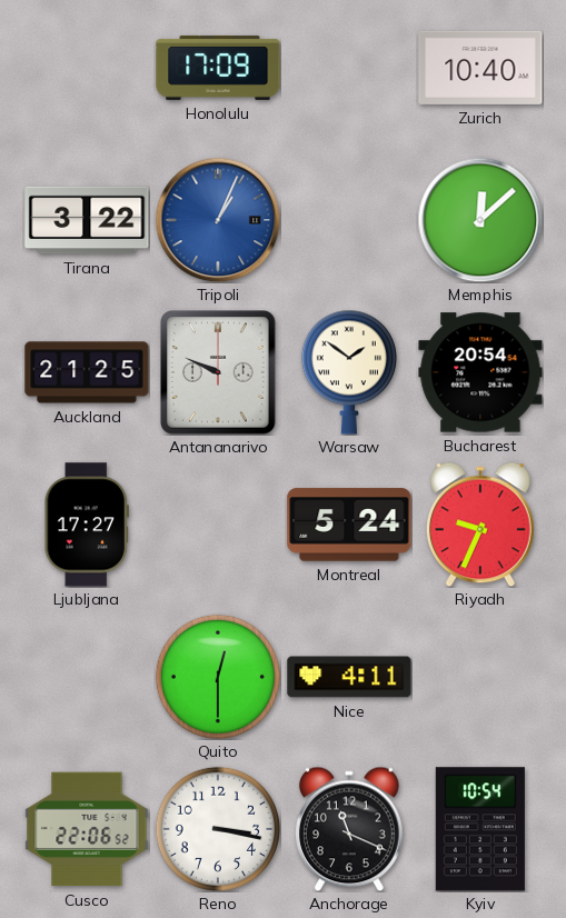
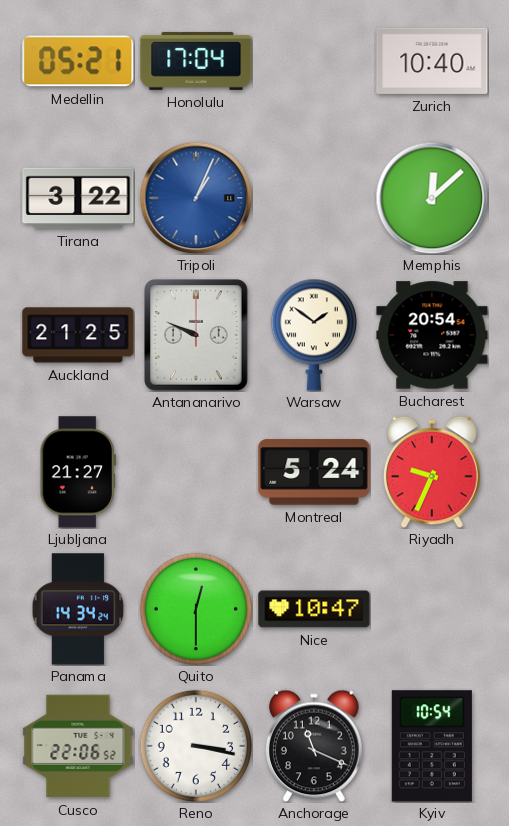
Medellin: none -> 05:21 (78, 61)
Honolulu: 17:09 -> 17:04 (196, 61)
Ljubljana: 17:27 -> 21:27 (78, 472)
Panama: none -> 14:34 (78, 609)
Nice: 4:11 -> 10:47 (314, 609)
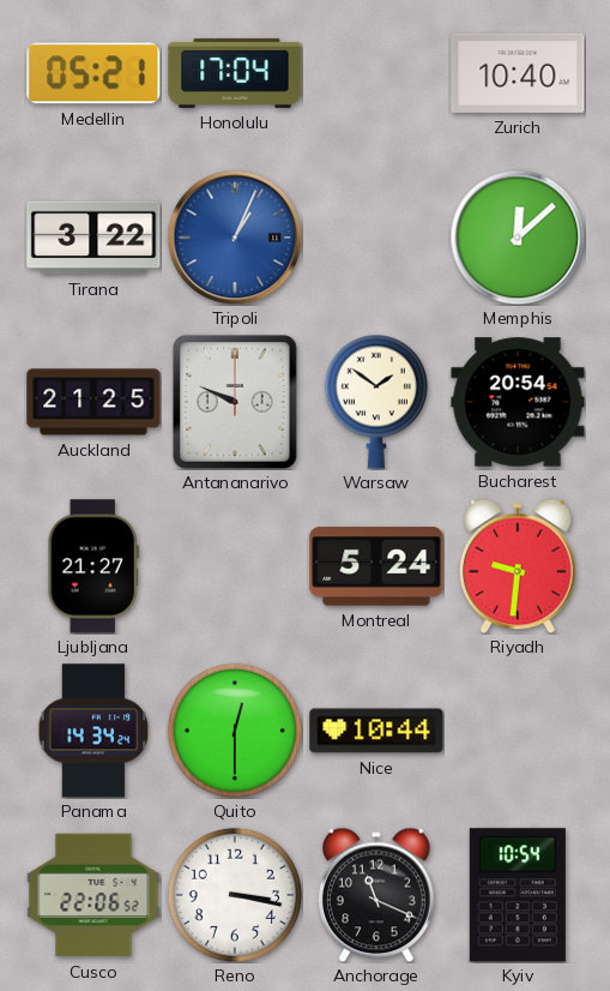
Riyadh: 9:34 -> 9:31 (518, 566)
Nice: 10:47 -> 10:44 (376, 731)
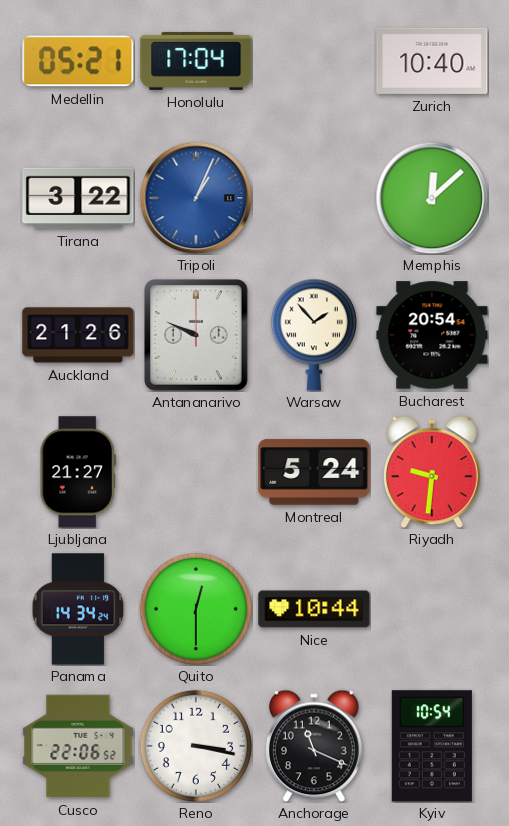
Auckland: 21:25 -> 21:26 (78, 335)
Warsaw: 1:51 -> 1:53 (314, 335)
